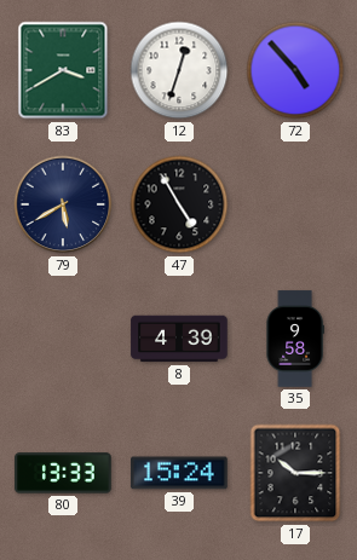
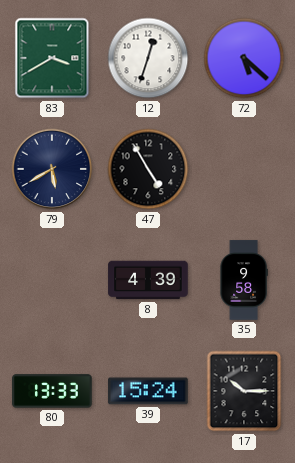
72: 4:53 -> 5:22 (244, 58)
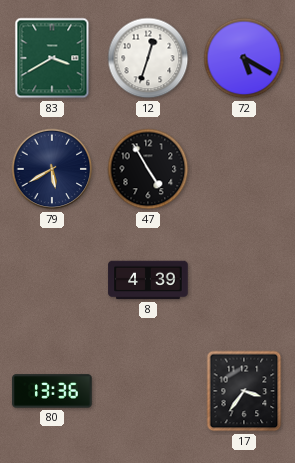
72: 5:22 -> 5:20 (244, 58)
35: 9:58 -> none (244, 280)
80: 13:33 -> 13:36 (52, 391)
39: 15:24 -> none (148, 391)
17: 10:15 -> 3:36 (244, 391)
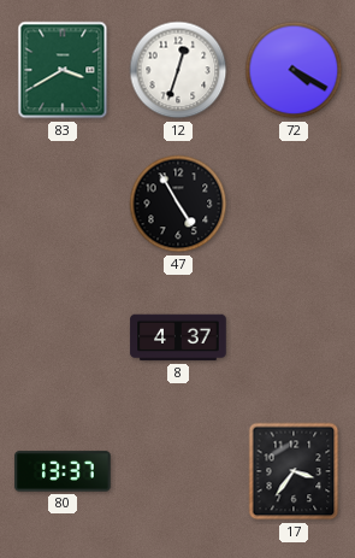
72: 5:20 -> 4:20 (294, 70)
79: 5:40 -> none (52, 169)
8: 4:39 -> 4:37 (178, 337)
80: 13:36 -> 13:37 (63, 471)
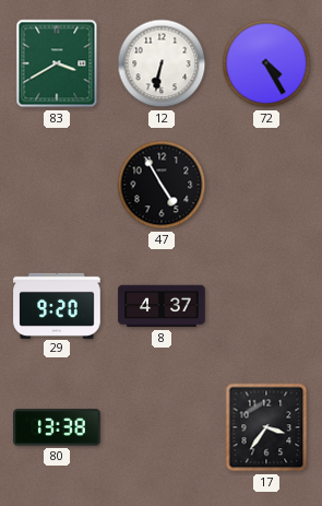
12: 12:33 -> 6:32 (162, 63)
72: 4:20 -> 4:25 (266, 63)
29: none -> 9:20 (57, 305)
80: 13:37 -> 13:38 (57, 427)
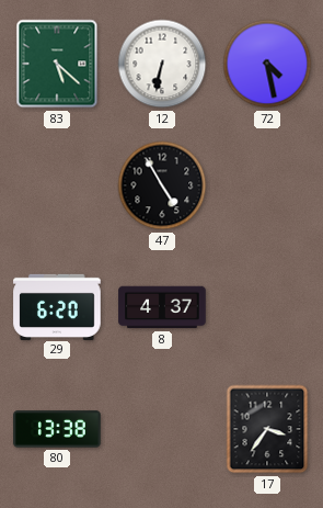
83: 3:40 -> 5:22 (57, 64)
72: 4:25 -> 4:28 (267, 64)
29: 9:20 -> 6:20 (57, 306)
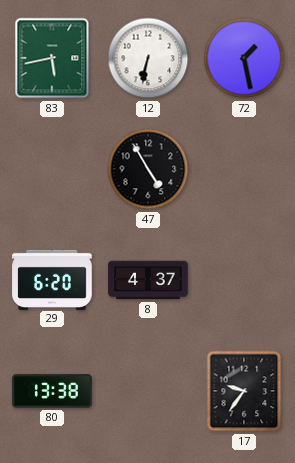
83: 5:22 -> 5:43 (52, 58)
72: 4:28 -> 1:28 (244, 58)
17: 3:36 -> 9:36 (244, 391)
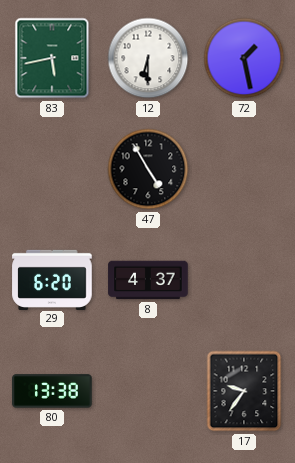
12: 6:32 -> 6:30 (148, 58)
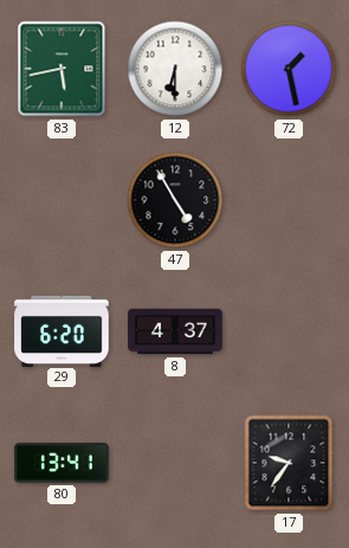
80: 13:38 -> 13:41 (62, 463)
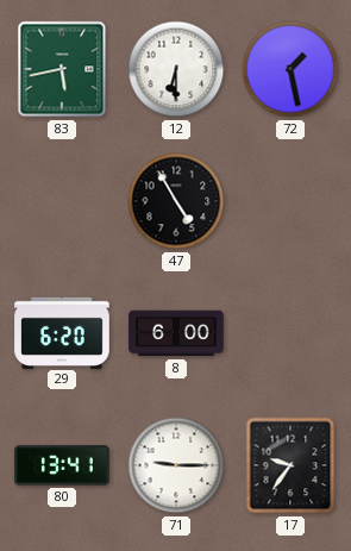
8: 4:37 -> 6:00 (176, 333)
71: none -> 9:15 (176, 465)
